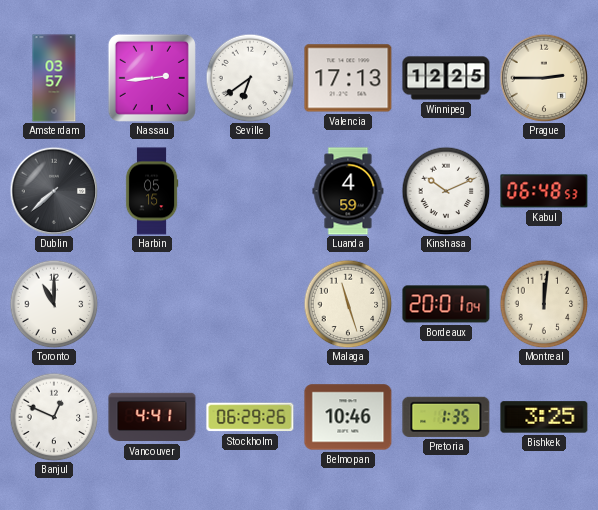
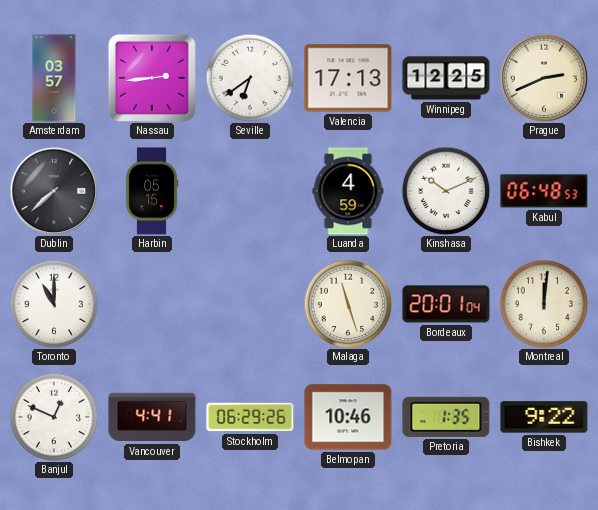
Prague: 2:45 -> 2:41 (544, 78)
Bishkek: 3:25 -> 9:22 (544, 417)
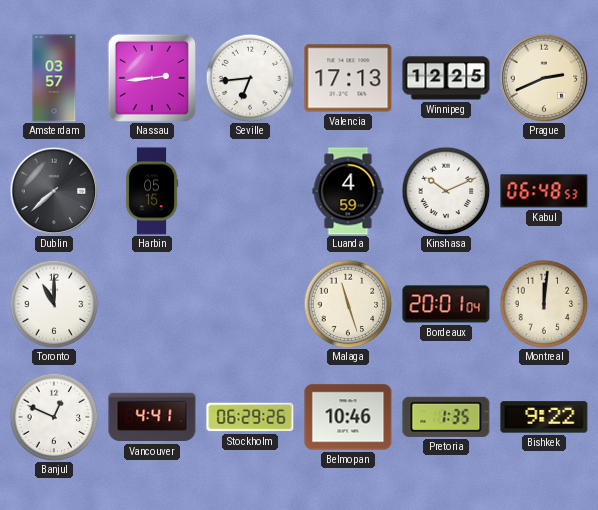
Seville: 6:39 -> 6:44 (250, 78)
